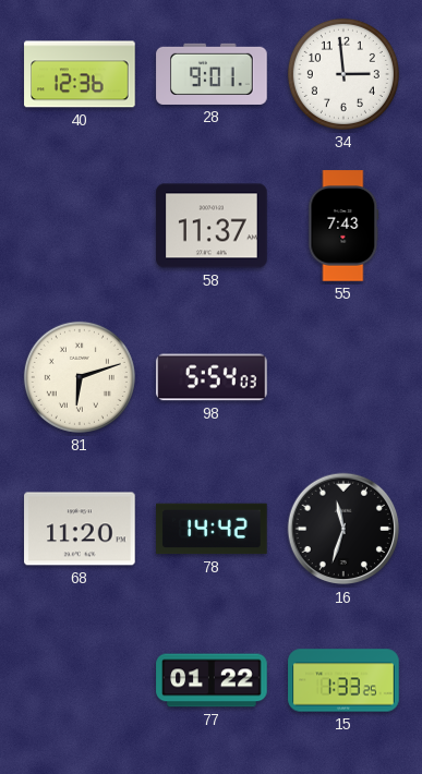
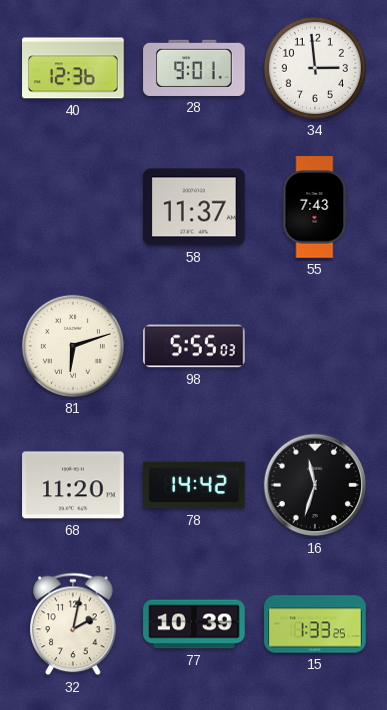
98: 5:54 -> 5:55 (194, 346)
32: none -> 2:02 (73, 624)
77: 01:22 -> 10:39 (194, 624)
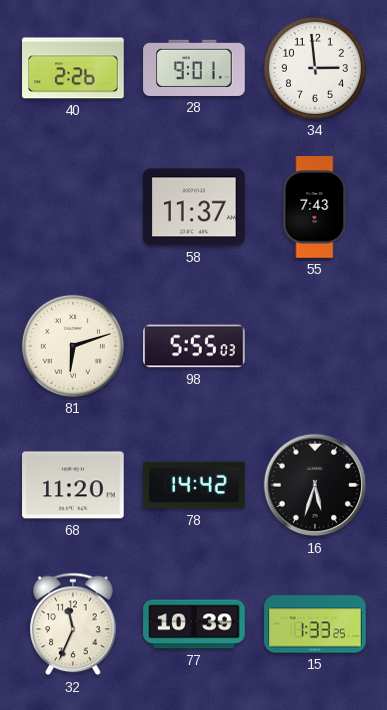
40: 12:36 -> 2:26 (73, 68)
16: 11:33 -> 5:33 (315, 485)
32: 2:02 -> 11:34 (73, 624)
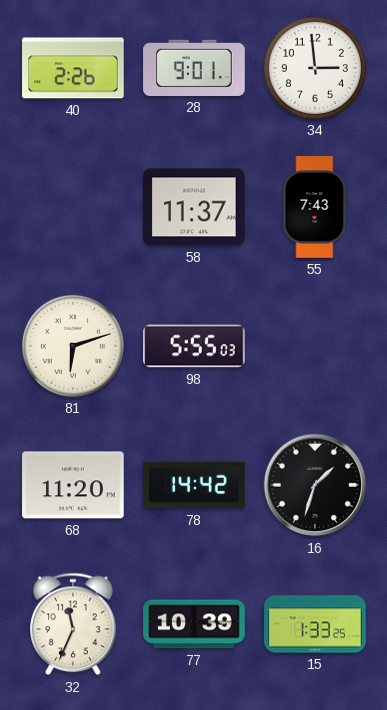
16: 5:33 -> 1:33 (315, 485)
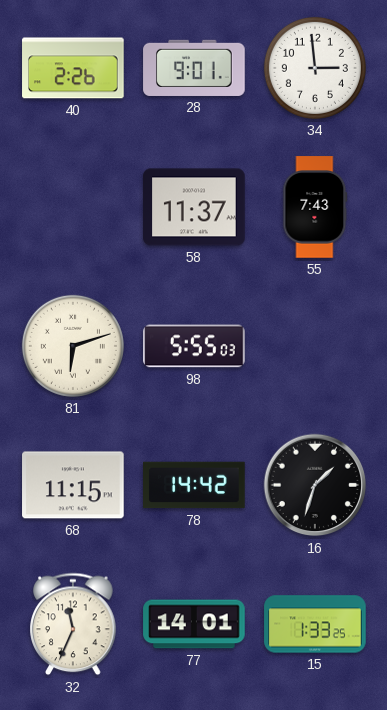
68: 11:20 -> 11:15 (73, 485)
77: 10:39 -> 14:01 (194, 624)
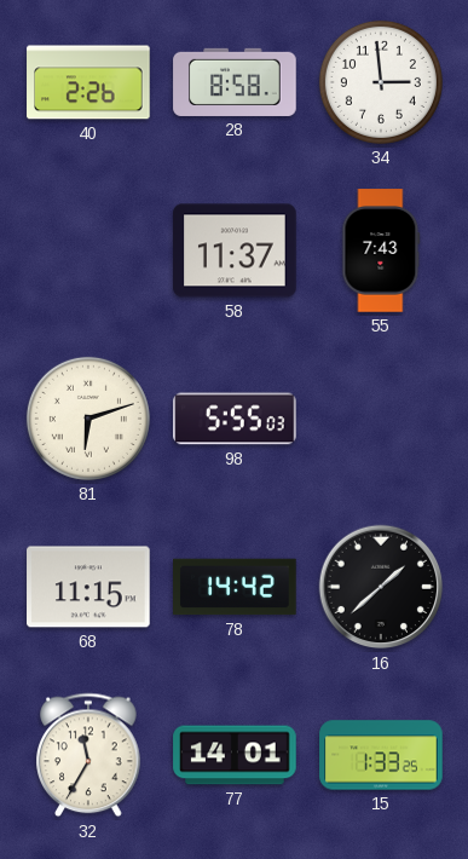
28: 9:01 -> 8:58 (235, 82)
16: 1:33 -> 1:38 (381, 587)
32: 11:34 -> 11:35 (88, 755)
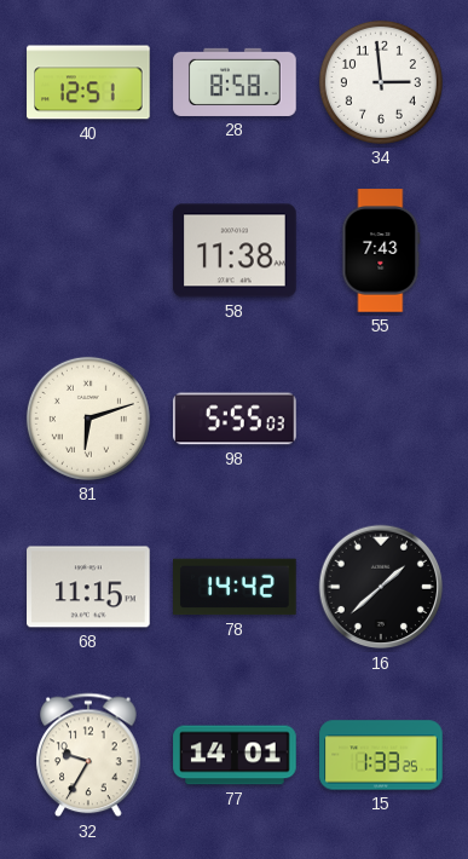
40: 2:26 -> 12:51 (88, 82)
58: 11:37 -> 11:38 (235, 250)
32: 11:35 -> 9:35 (88, 755)
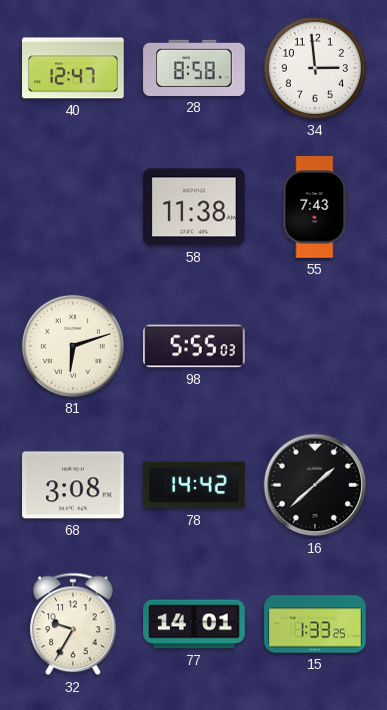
40: 12:51 -> 12:47 (73, 68)
68: 11:15 -> 3:08 (73, 485)
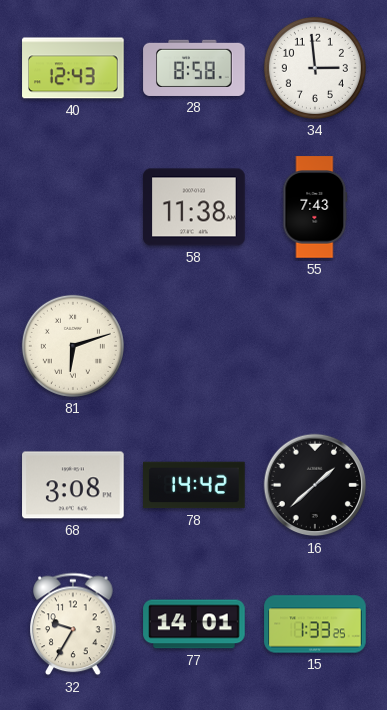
40: 12:47 -> 12:43 (73, 68)
98: 5:55 -> none (194, 346)
